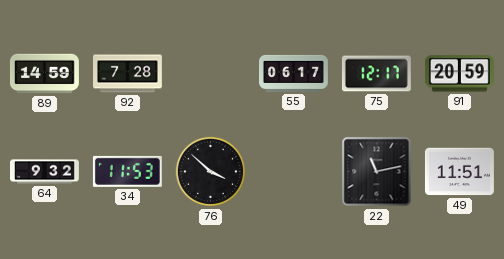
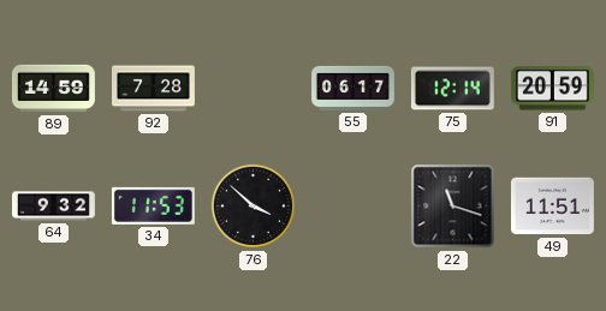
75: 12:17 -> 12:14 (452, 89)
22: 11:13 -> 11:18 (453, 207)
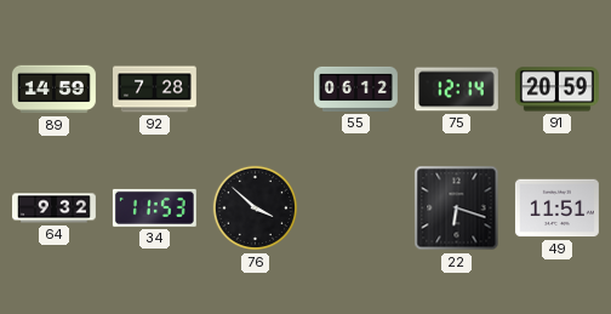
55: 06:17 -> 06:12 (356, 89)
22: 11:18 -> 6:18 (457, 209)
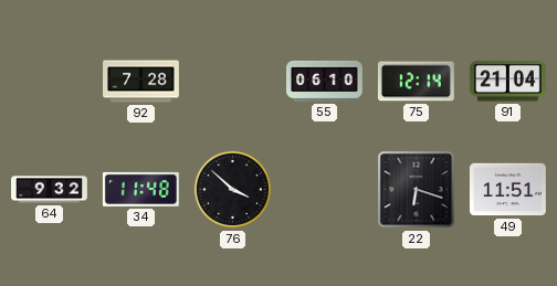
89: 14:59 -> none (55, 90)
55: 06:12 -> 06:10 (325, 81)
91: 20:59 -> 21:04 (507, 82)
34: 11:53 -> 11:48 (140, 189)
